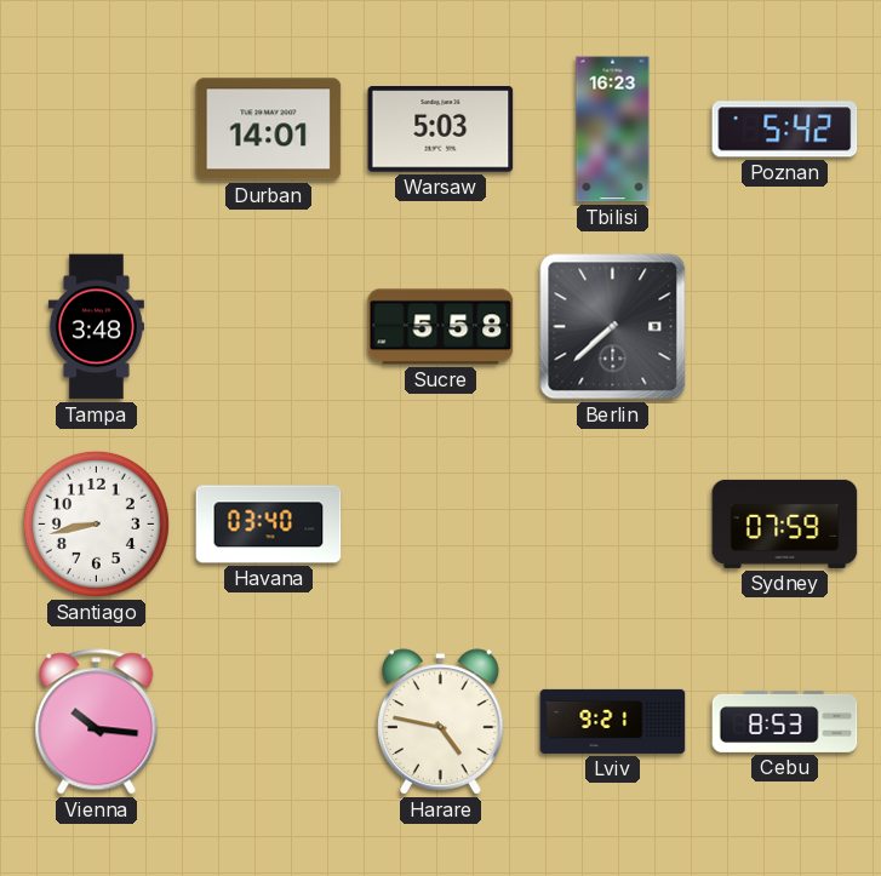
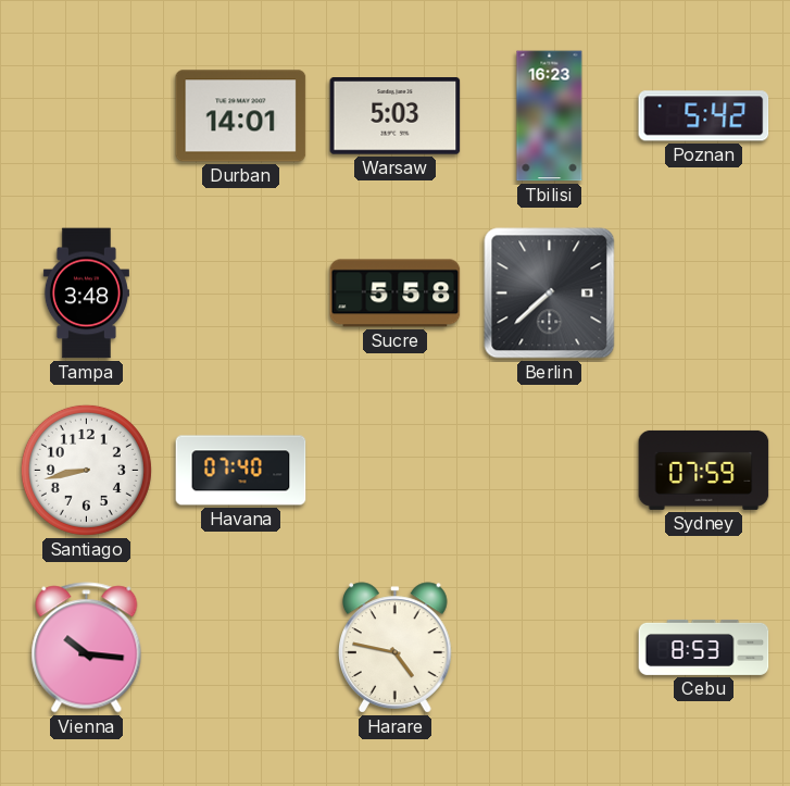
Havana: 03:40 -> 07:40 (241, 471)
Lviv: 9:21 -> none (613, 721)
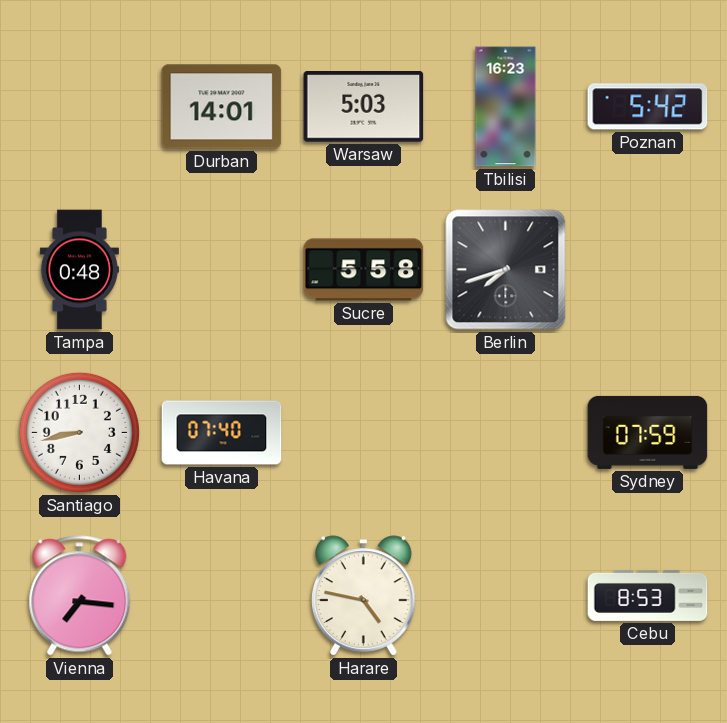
Tampa: 3:48 -> 0:48 (79, 270)
Berlin: 7:38 -> 7:42 (506, 270)
Vienna: 10:16 -> 7:16 (80, 596)
